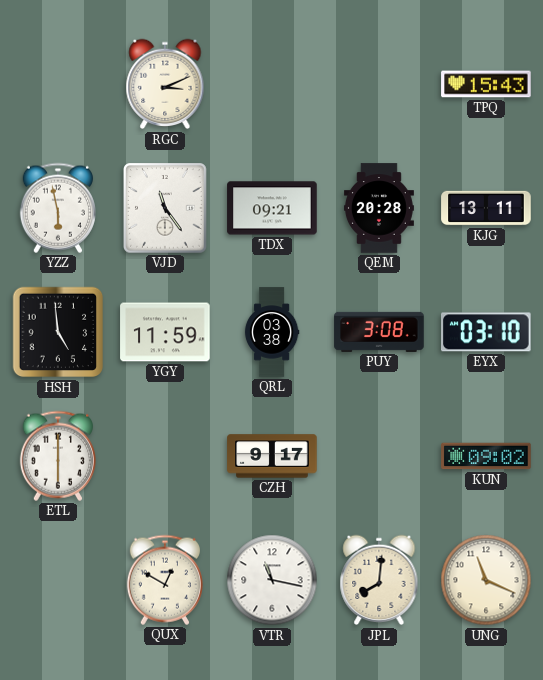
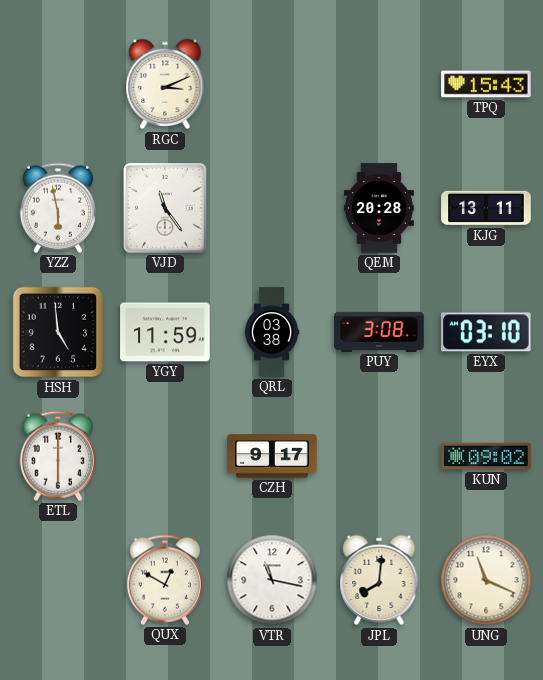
TDX: 09:21 -> none (272, 208)
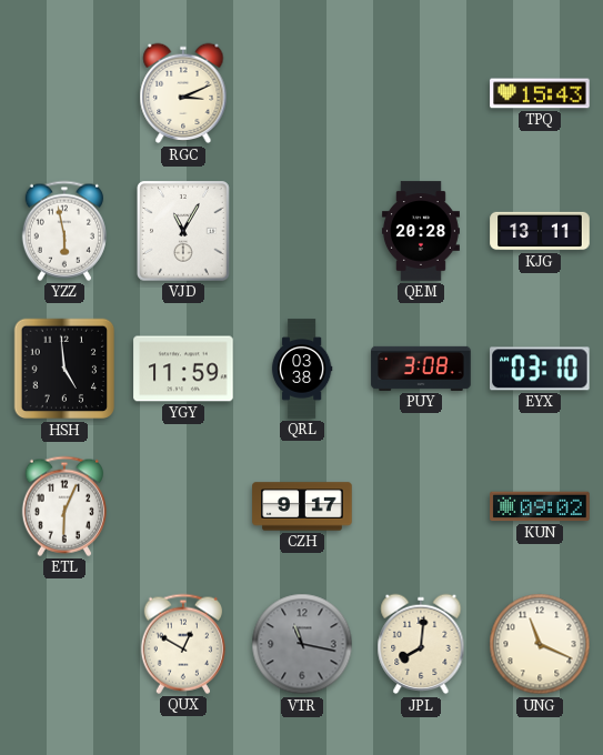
VJD: 11:24 -> 11:05 (184, 231)
ETL: 6:00 -> 6:04 (64, 506)
VTR dial: white -> grey (302, 644)
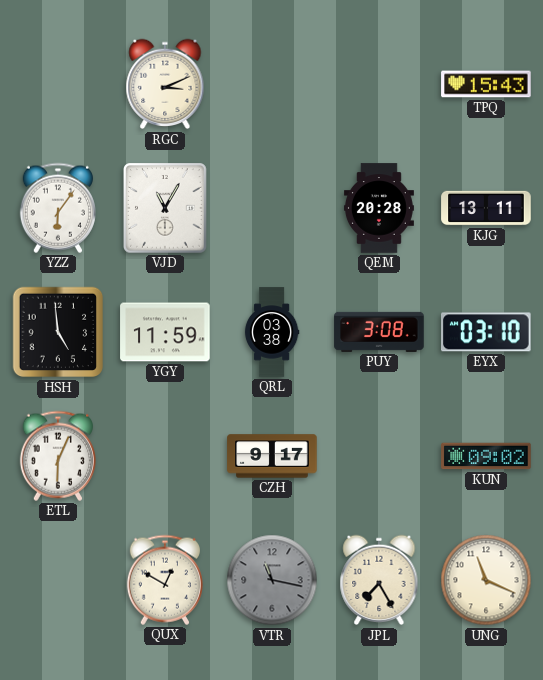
YZZ: 5:58 -> 6:06 (58, 208)
JPL: 8:01 -> 7:25 (379, 580)
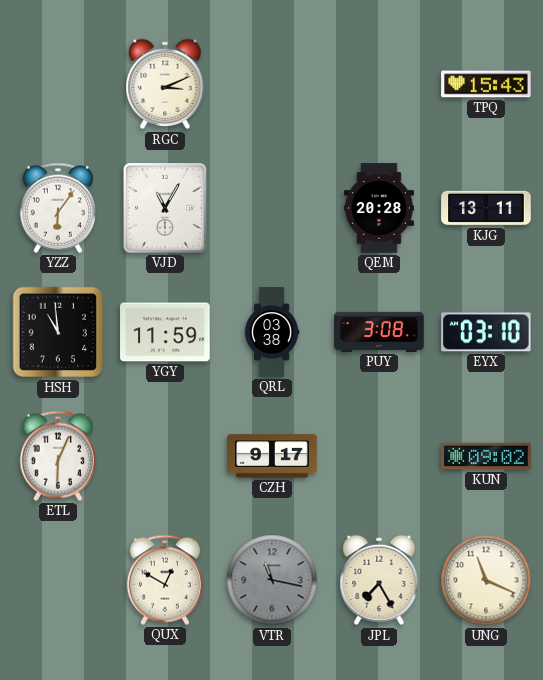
HSH: 4:59 -> 10:59 (58, 332)
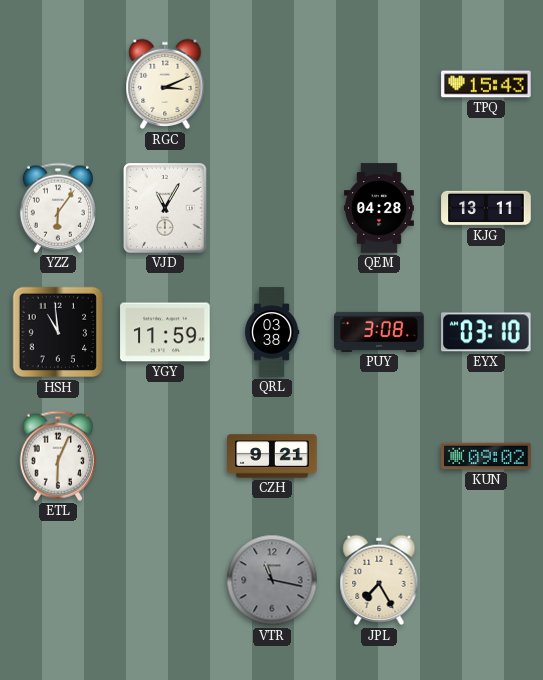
QEM: 20:28 -> 04:28 (379, 208)
CZH: 9:17 -> 9:21 (272, 456)
QUX: 12:50 -> none (165, 580)
UNG: 11:19 -> none (486, 580)
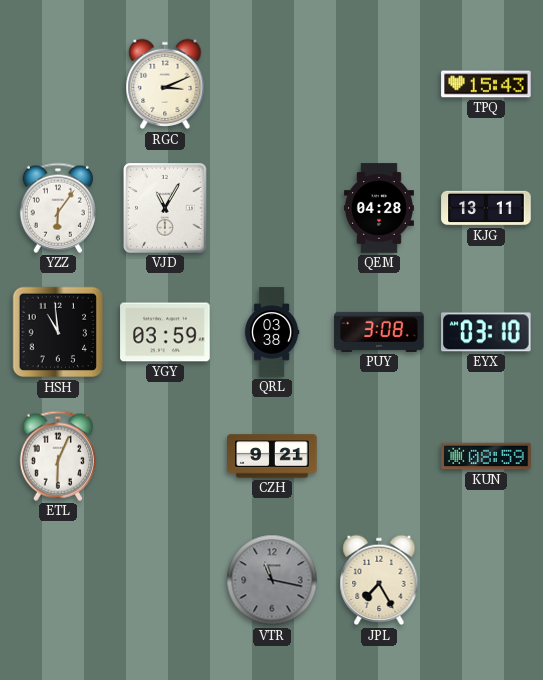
YGY: 11:59 -> 03:59 (165, 332)
KUN: 09:02 -> 08:59 (486, 456)
